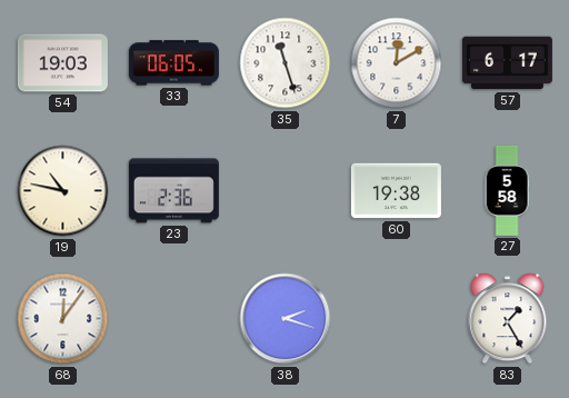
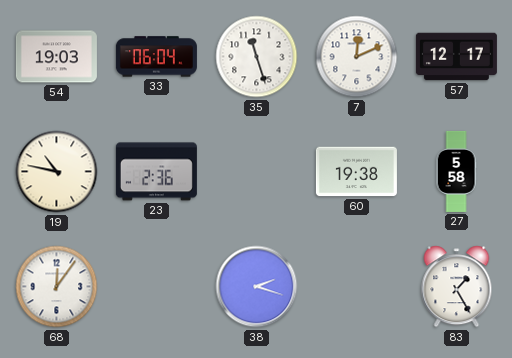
33: 06:05 -> 06:04 (156, 57)
7: 12:10 -> 12:11 (357, 57)
57: 6:17 -> 12:17 (456, 57)
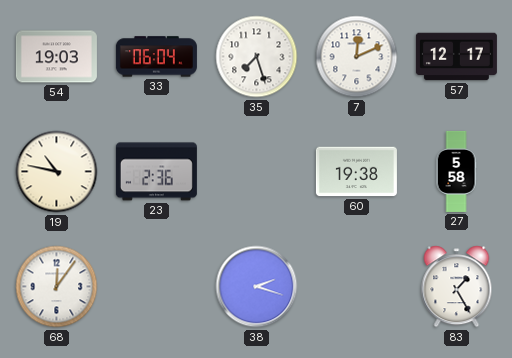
35: 11:27 -> 7:27 (257, 57)
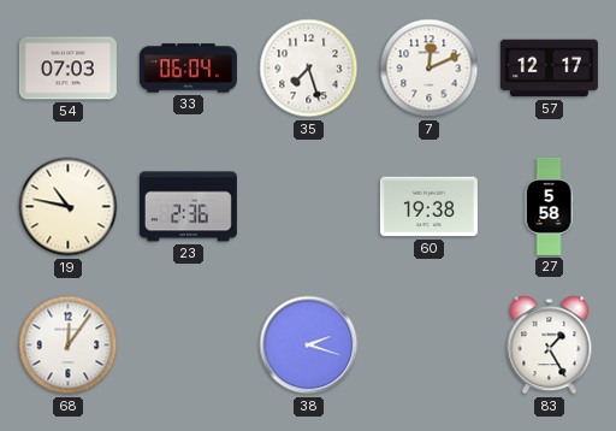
54: 19:03 -> 07:03 (67, 69)
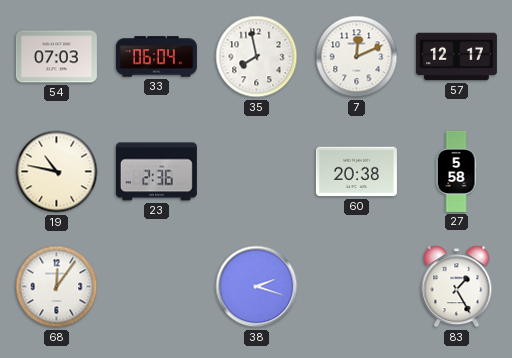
35: 7:27 -> 7:58 (257, 57)
60: 19:38 -> 20:38 (356, 172)
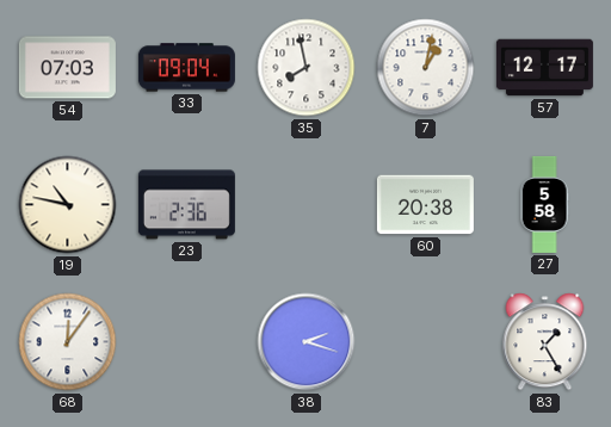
33: 06:04 -> 09:04 (186, 68)
7: 12:11 -> 1:02 (426, 68)
